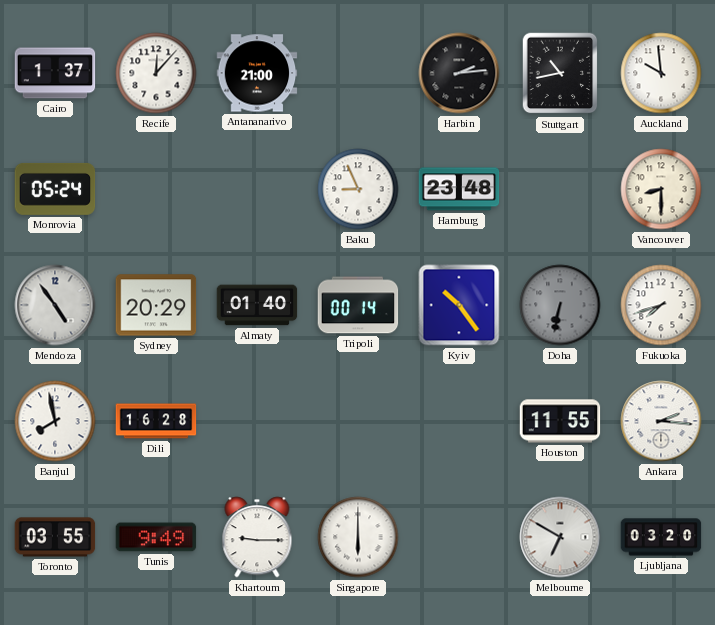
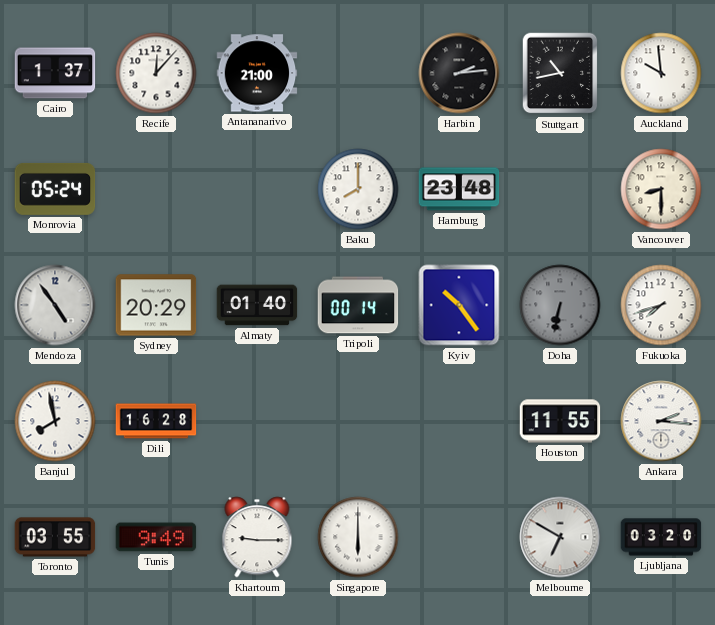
Baku: 8:56 -> 8:00 (358, 189)
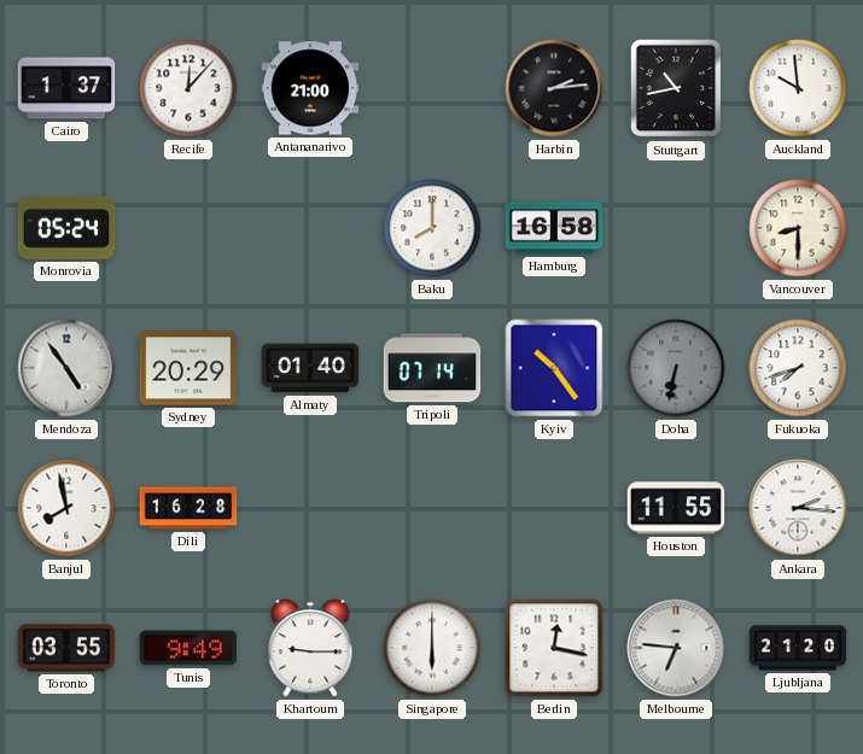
Hamburg: 23:48 -> 16:58 (554, 228)
Tripoli: 00:14 -> 07:14 (432, 368)
Berlin: none -> 12:17 (554, 648)
Melbourne: 6:50 -> 6:46 (676, 648)
Ljubljana: 03:20 -> 21:20 (798, 648)
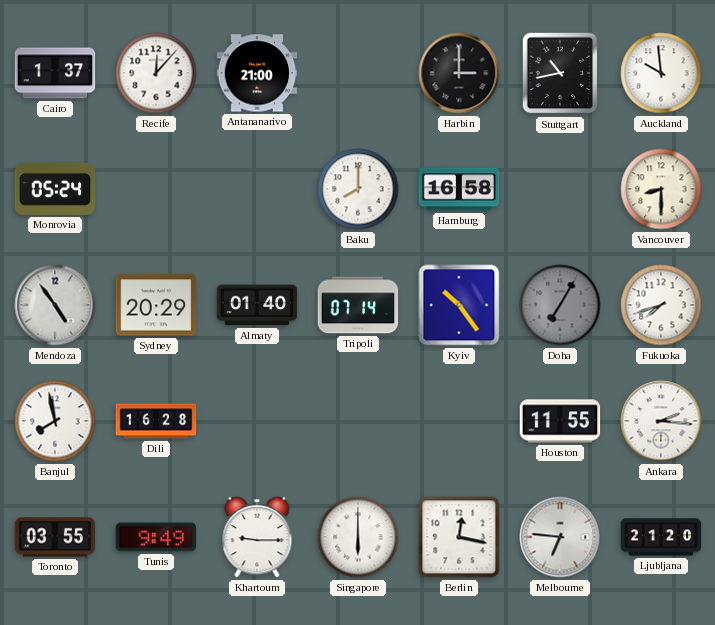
Harbin: 2:14 -> 3:00 (459, 73)
Doha: 6:32 -> 7:05 (560, 305)
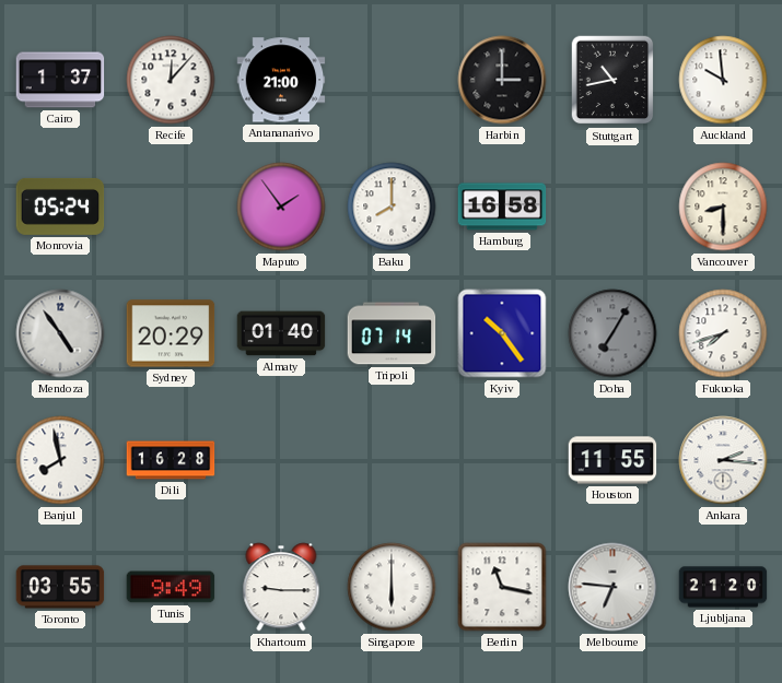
Maputo: none -> 1:54 (281, 207)
Berlin: 12:17 -> 11:17 (502, 587)
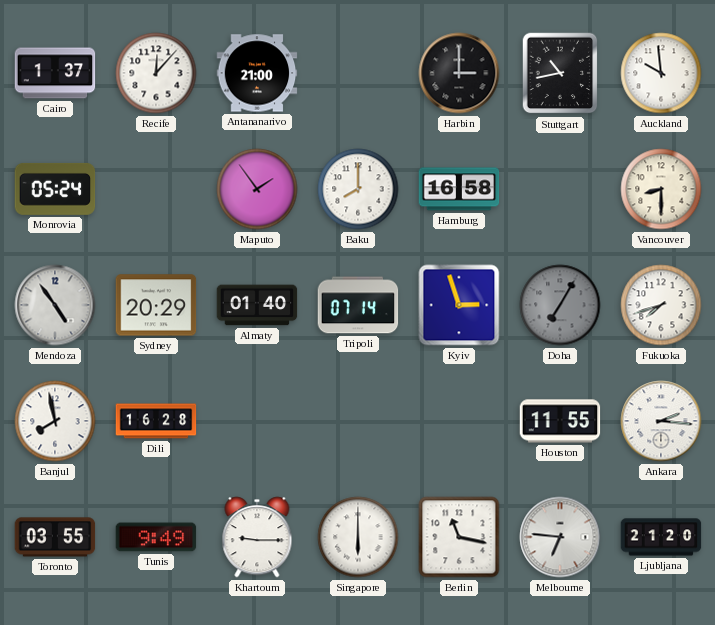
Kyiv: 10:24 -> 2:57 (459, 305)
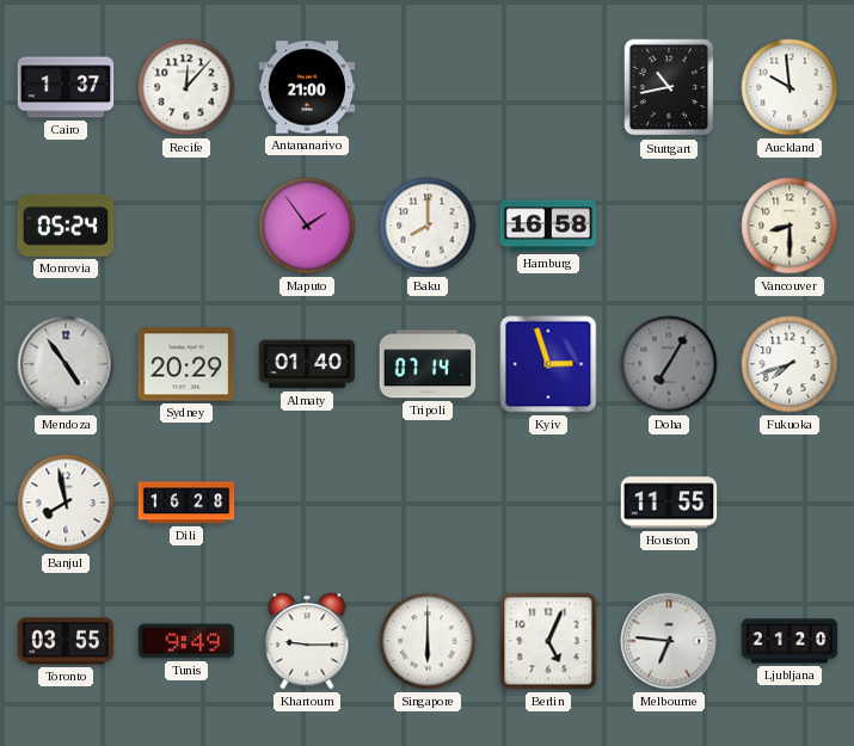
Harbin: 3:00 -> none (459, 73)
Ankara: 2:16 -> none (661, 421)
Berlin: 11:17 -> 5:04 (548, 641)
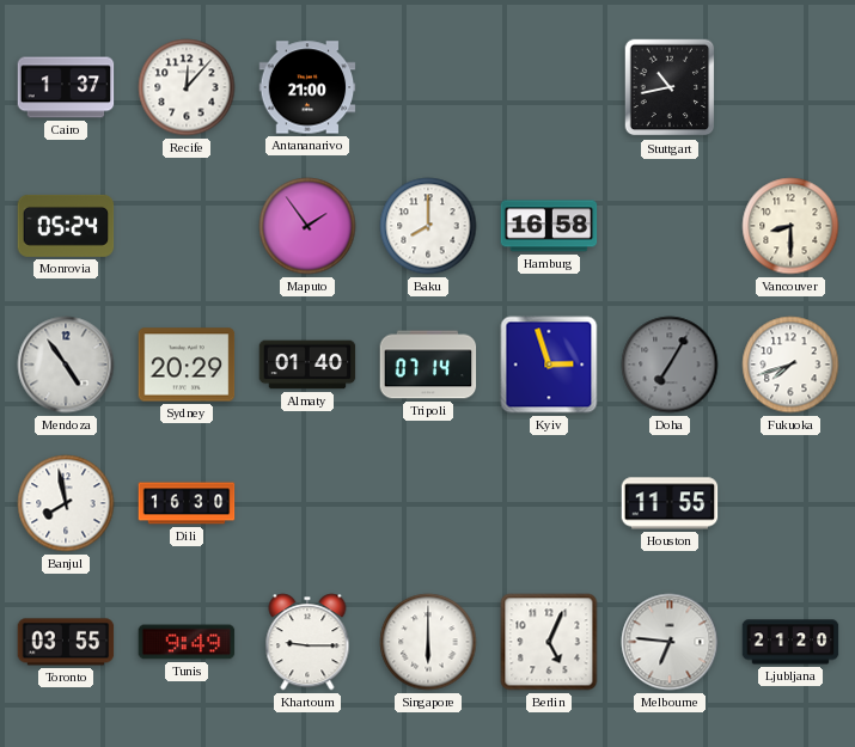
Auckland: 9:59 -> none (790, 87)
Dili: 16:28 -> 16:30 (187, 503)
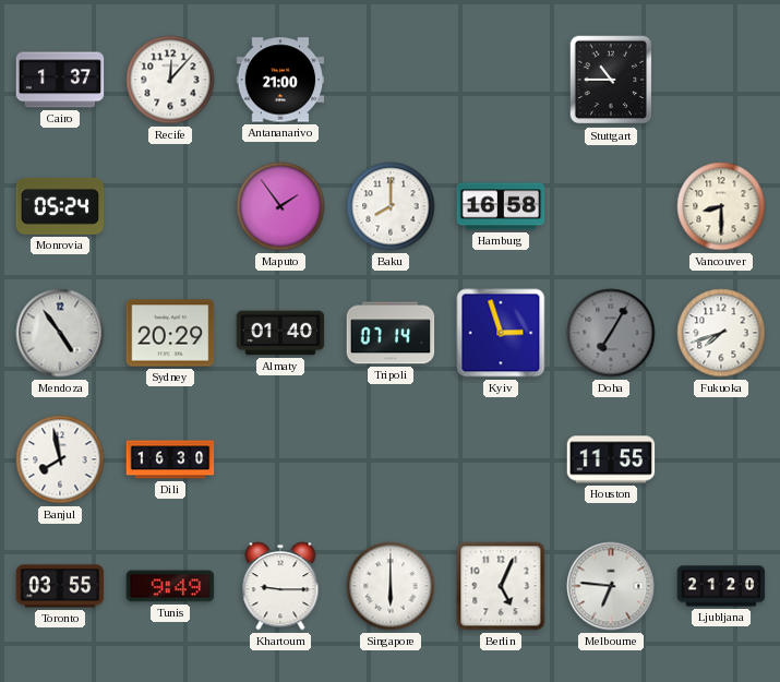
Stuttgart: 10:43 -> 10:45 (611, 80)
